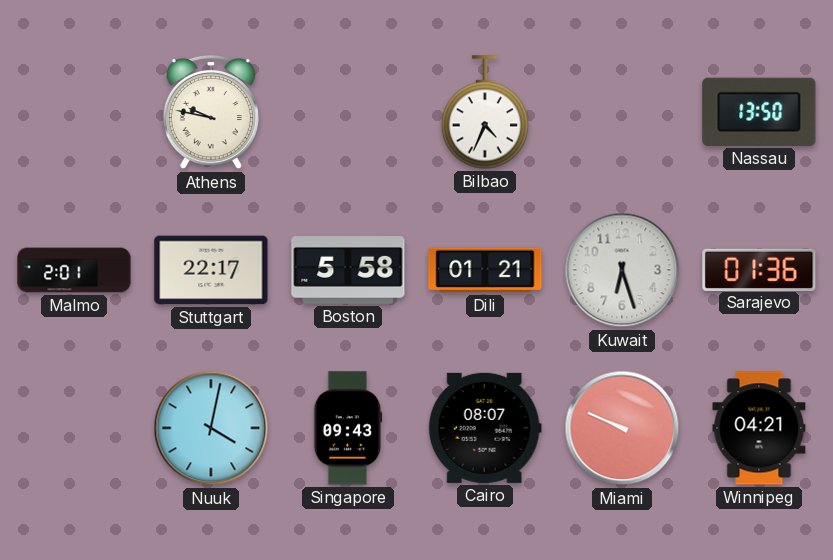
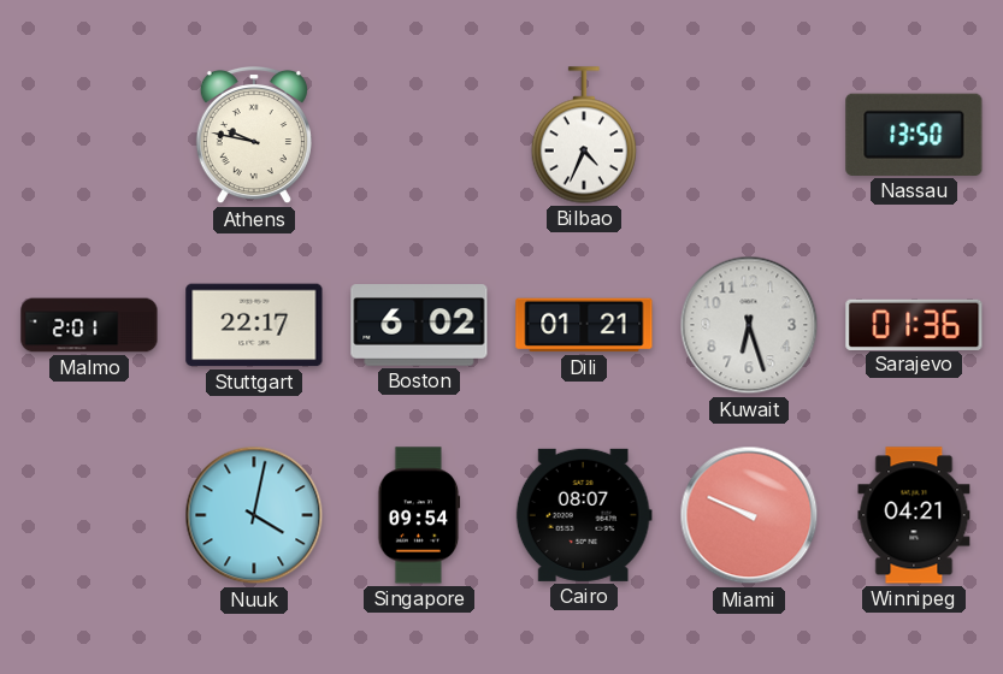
Boston: 5:58 -> 6:02 (419, 325)
Singapore: 09:43 -> 09:54 (419, 515)
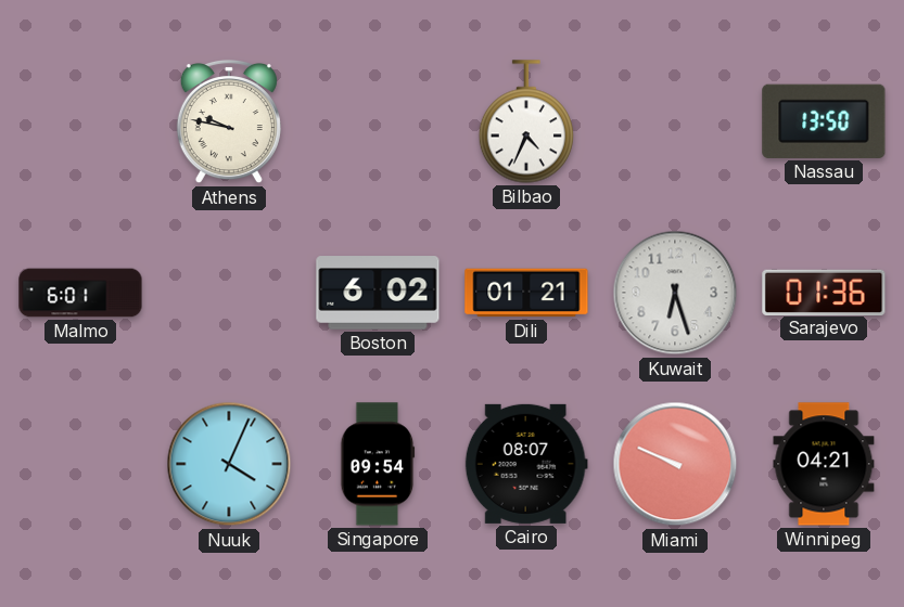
Malmo: 2:01 -> 6:01 (80, 293)
Stuttgart: 22:17 -> none (254, 325)
Nuuk: 4:02 -> 4:04 (229, 464)
